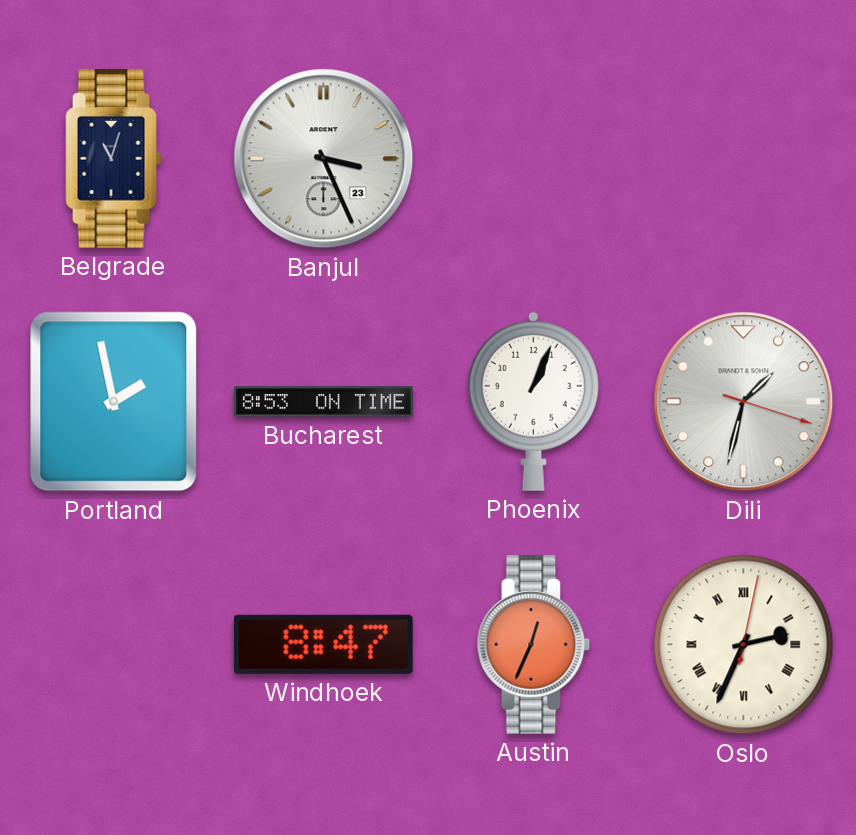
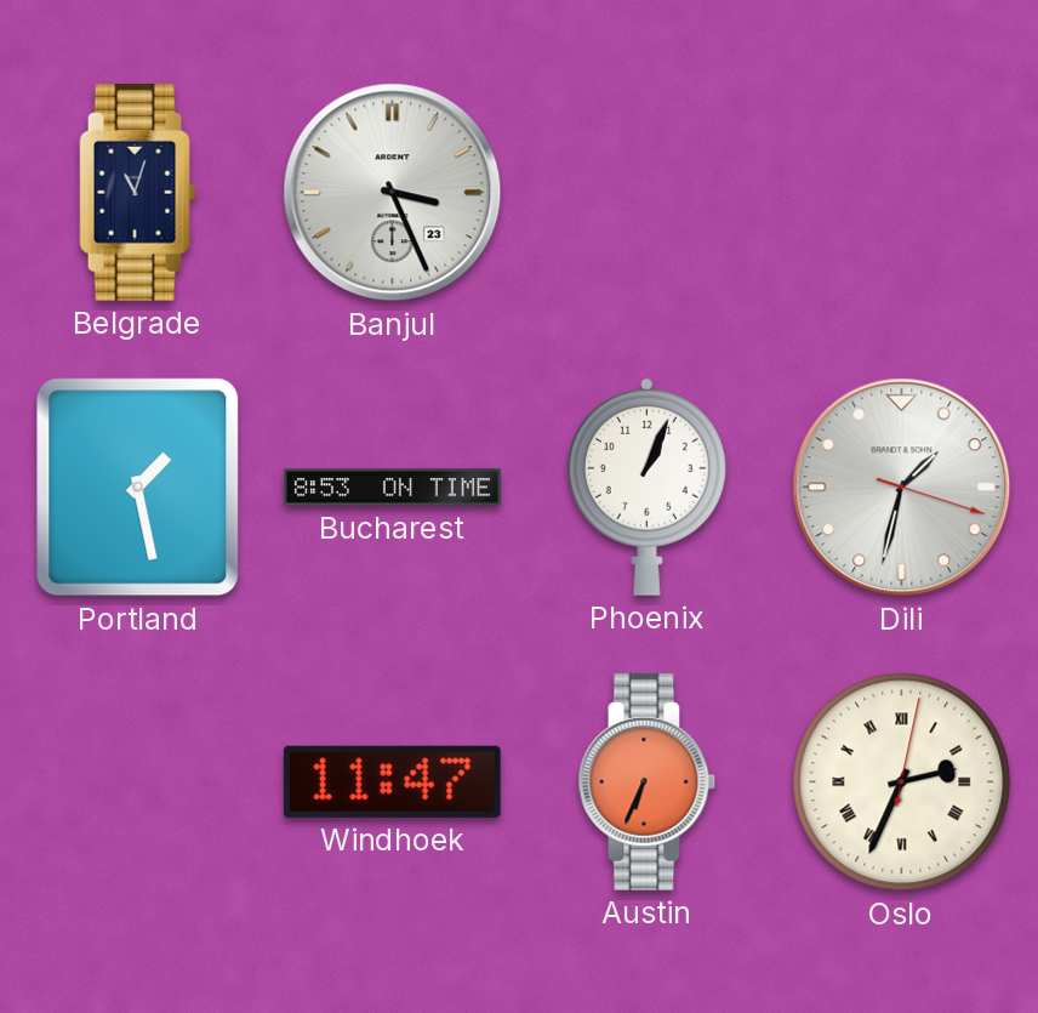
Portland: 1:58 -> 1:28 (138, 488)
Windhoek: 8:47 -> 11:47 (392, 781)
Austin: 12:34 -> 6:34 (648, 781)
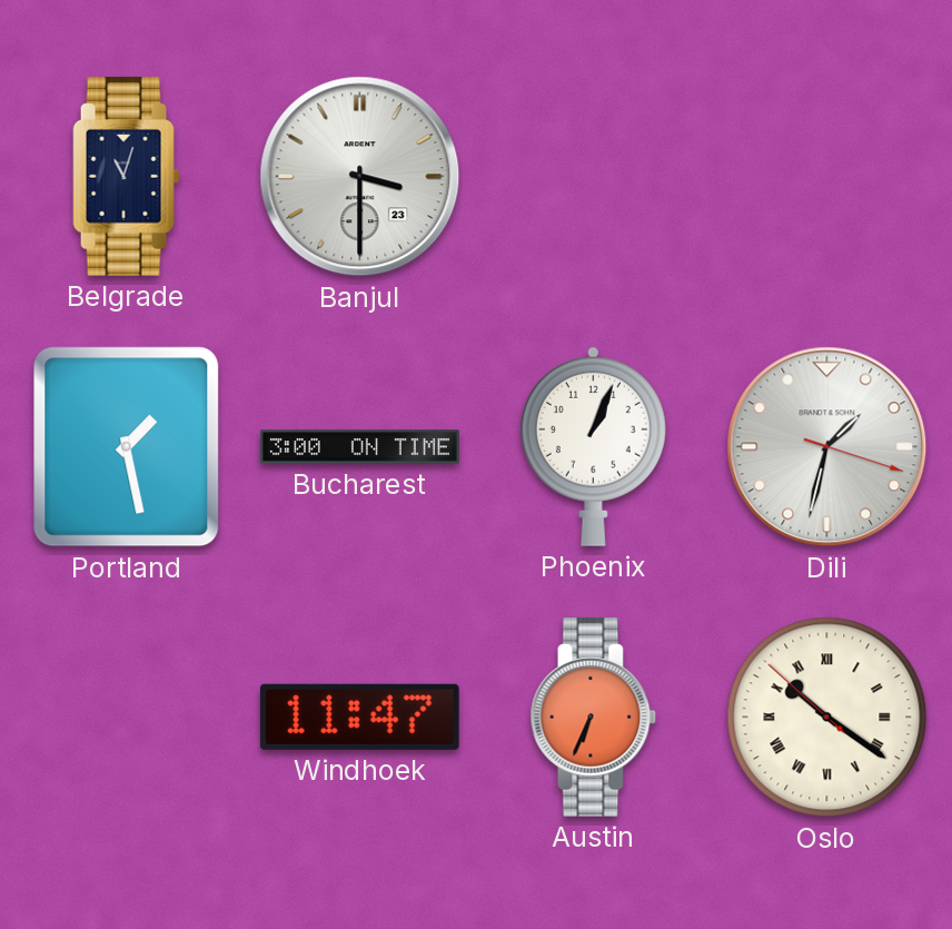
Banjul: 3:26 -> 3:30 (360, 177)
Bucharest: 8:53 -> 3:00 (360, 447)
Oslo: 2:34 -> 10:20 (827, 718)
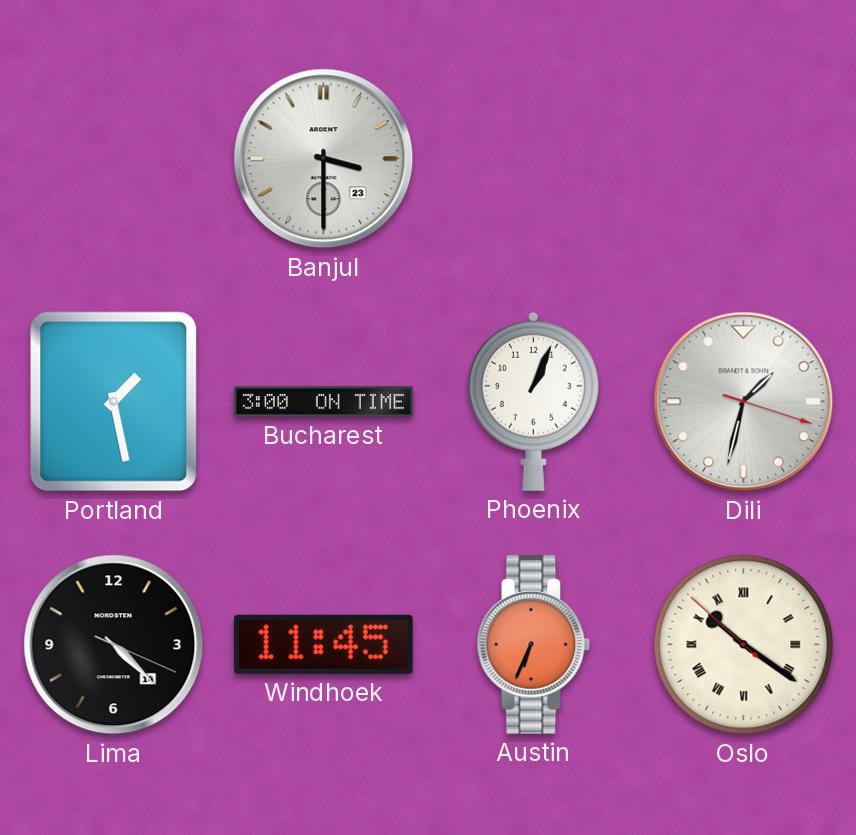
Belgrade: 11:03 -> none (127, 176)
Lima: none -> 4:22 (114, 645)
Windhoek: 11:47 -> 11:45 (323, 644)
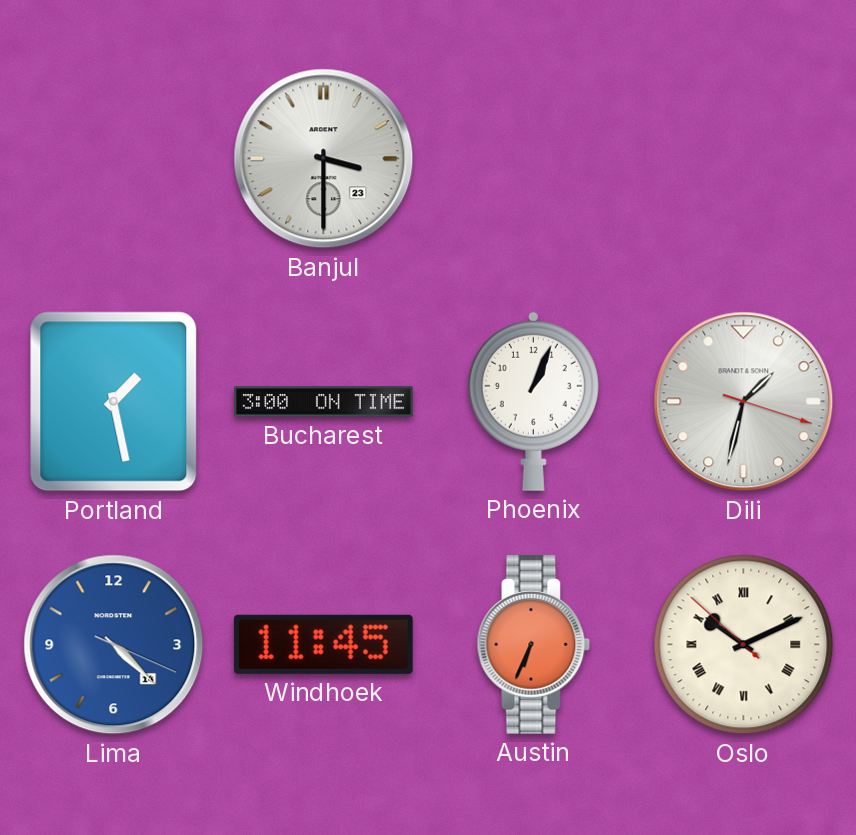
Lima dial: black -> blue (114, 645)
Oslo: 10:20 -> 10:10 (744, 645)
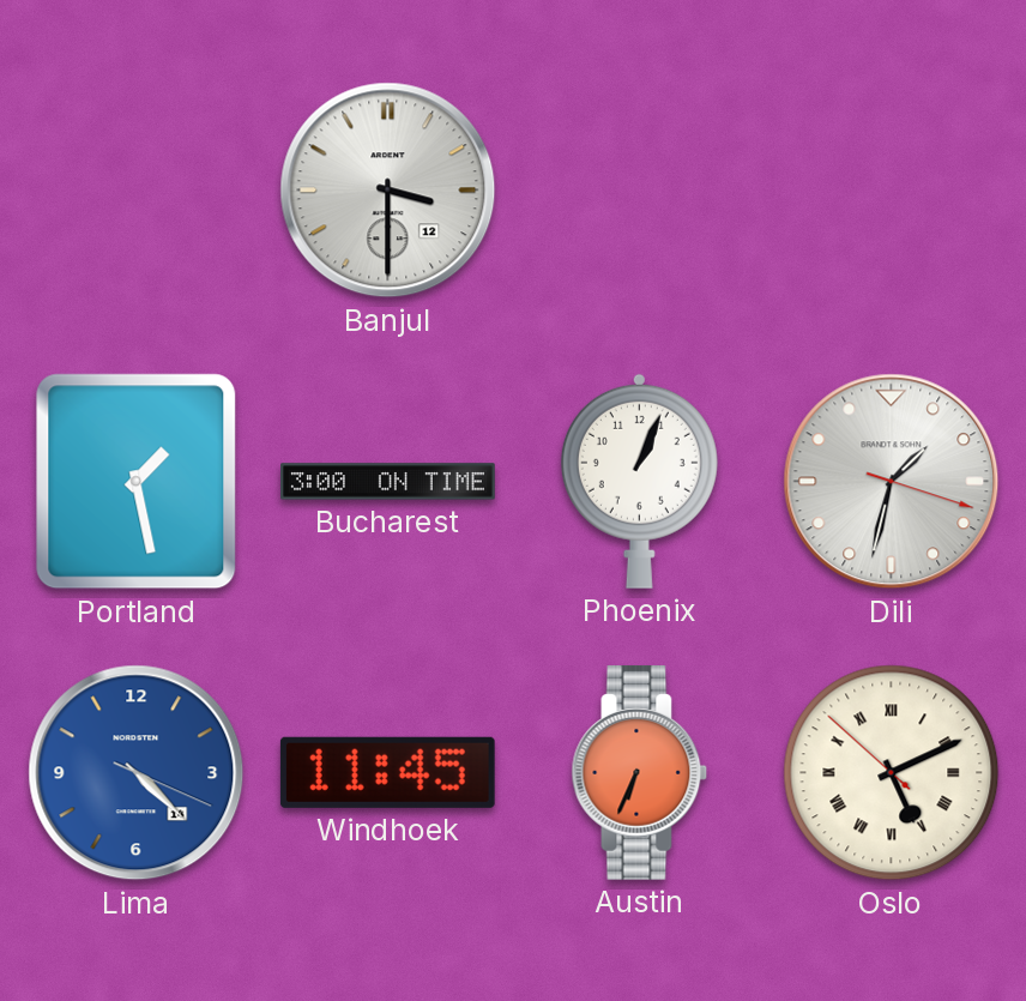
Banjul date: 23 -> 12 (388, 191)
Oslo: 10:10 -> 5:10 (892, 773)
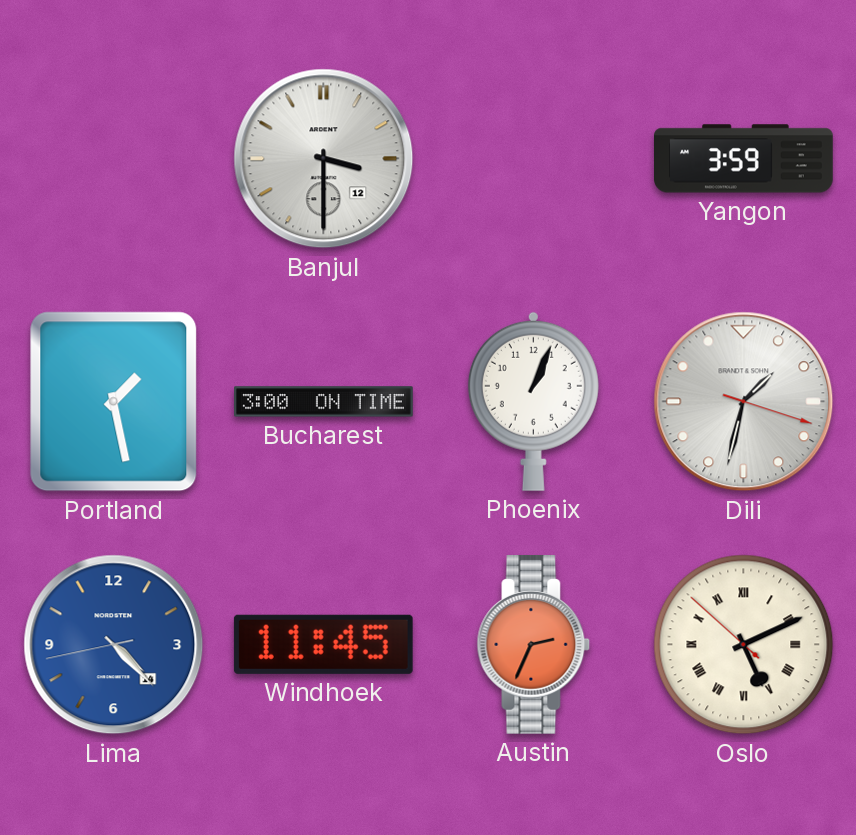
Yangon: none -> 3:59 (744, 159)
Lima: 4:22:19 -> 4:22:43 (114, 645)
Austin: 6:34 -> 2:34 (534, 644)
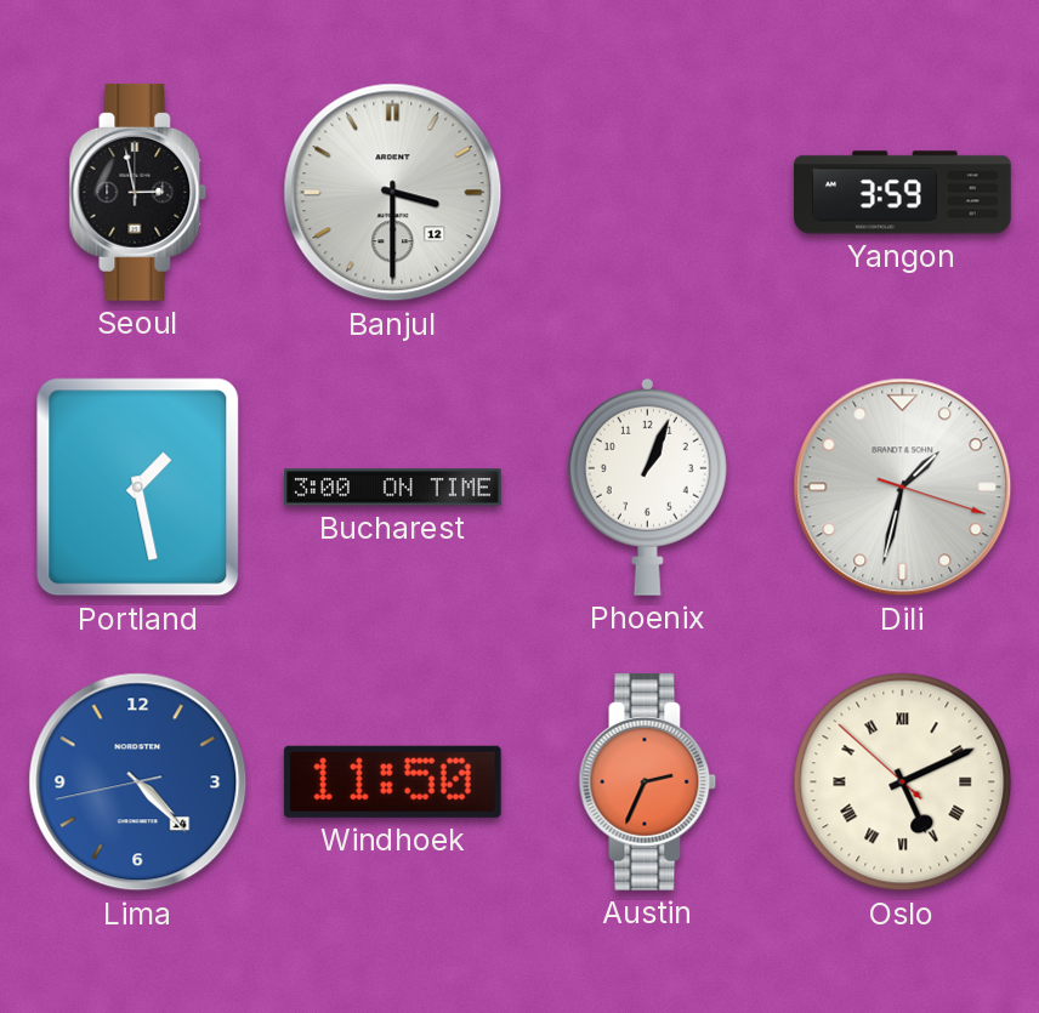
Seoul: none -> 2:58 (138, 192)
Windhoek: 11:45 -> 11:50 (392, 781)
